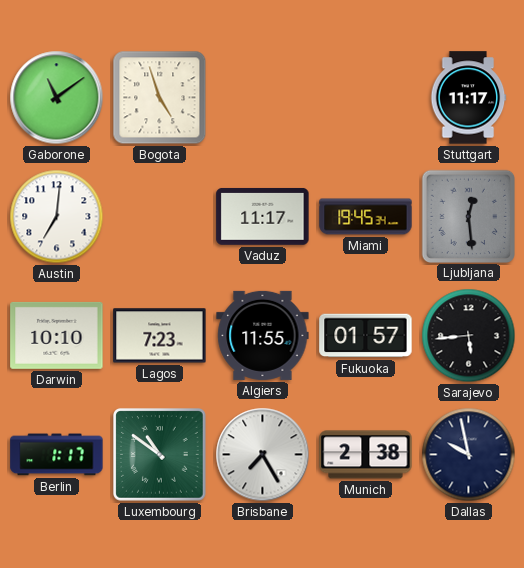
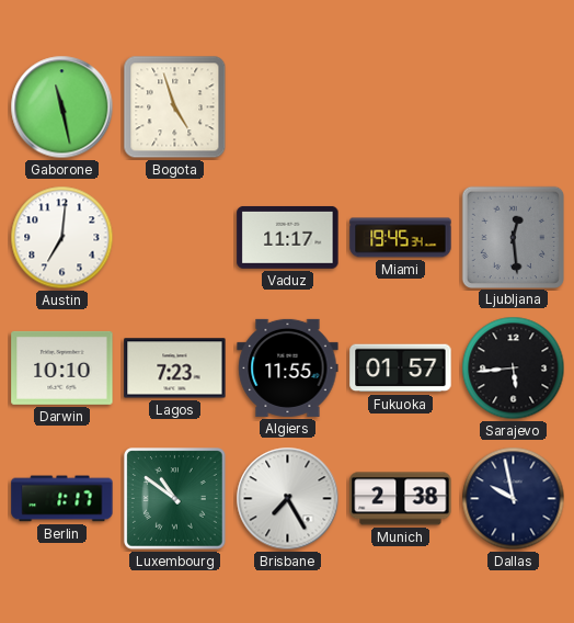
Gaborone: 11:09 -> 11:28 (62, 107)
Stuttgart: 11:17 -> none (468, 98)
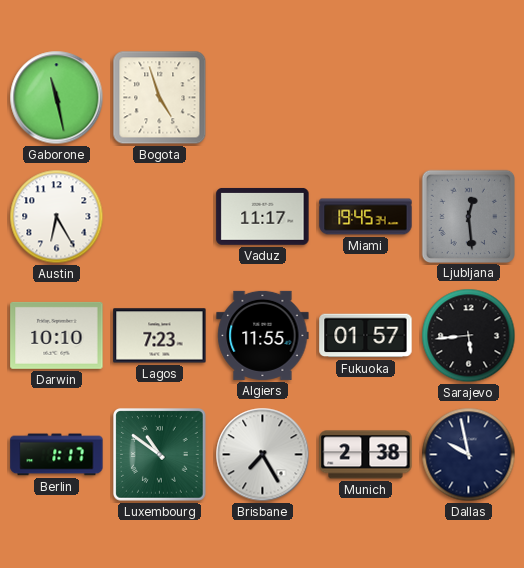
Austin: 7:01 -> 6:25 (57, 217)
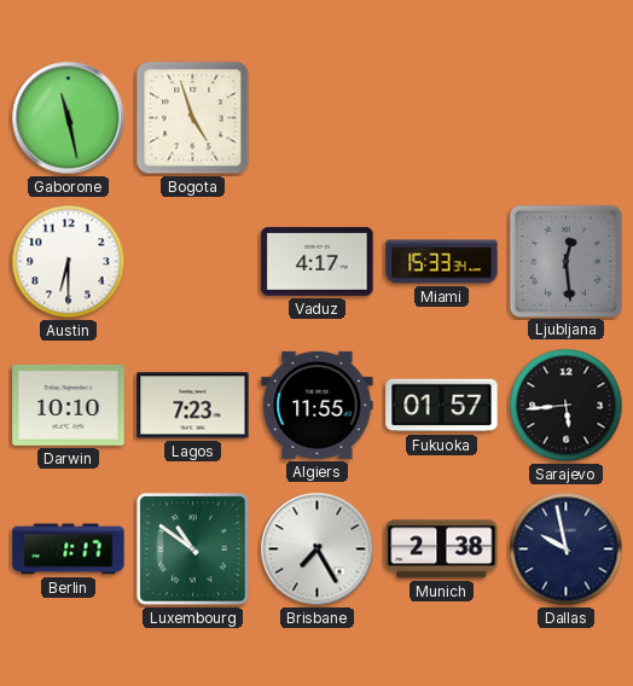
Austin: 6:25 -> 6:30 (69, 262)
Vaduz: 11:17 -> 4:17 (318, 261)
Miami: 19:45 -> 15:33 (442, 262)
